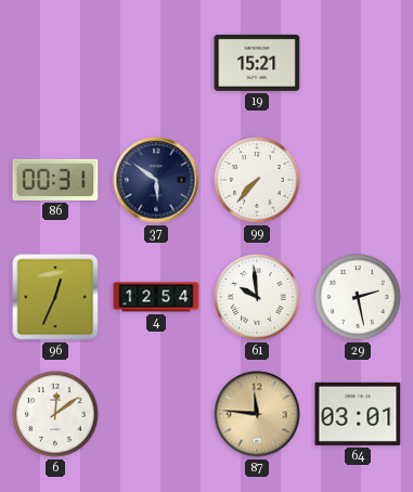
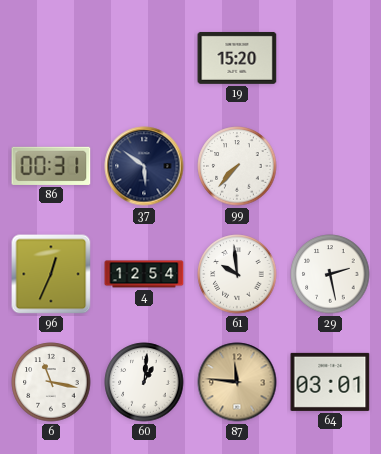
19: 15:21 -> 15:20 (237, 58)
6: 12:09 -> 11:17 (51, 382)
60: none -> 1:01 (144, 382)
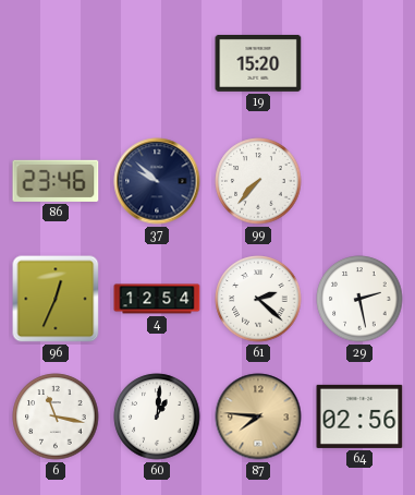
86: 00:31 -> 23:46 (56, 181)
37: 5:51 -> 9:52 (157, 181)
61: 9:59 -> 2:22 (258, 299)
87: 11:46 -> 7:46 (258, 416)
64: 03:01 -> 02:56 (359, 416)
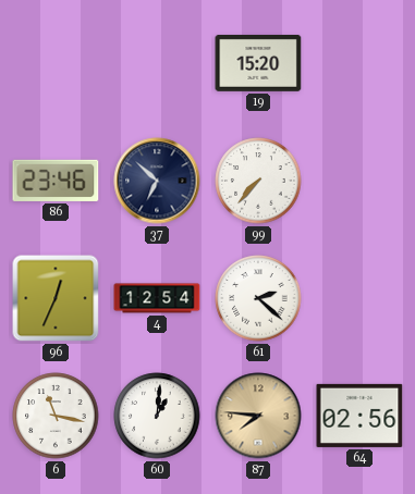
37: 9:52 -> 6:52 (157, 181)
29: 2:28 -> none (359, 299)
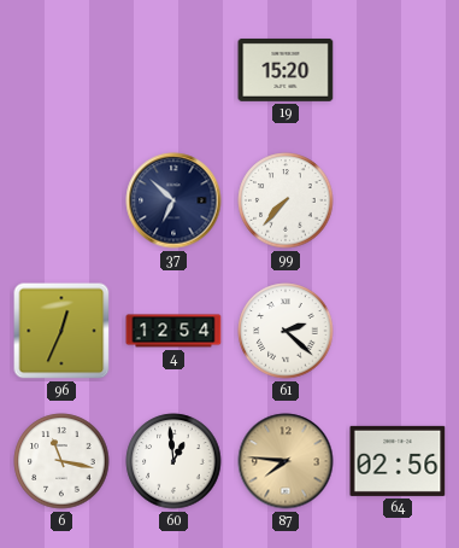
86: 23:46 -> none (56, 181)
60: 1:01 -> 12:59 (173, 461)
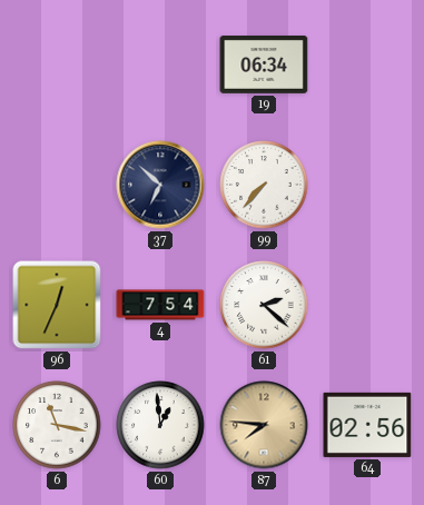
19: 15:20 -> 06:34 (264, 65)
4: 12:54 -> 7:54 (160, 305)
